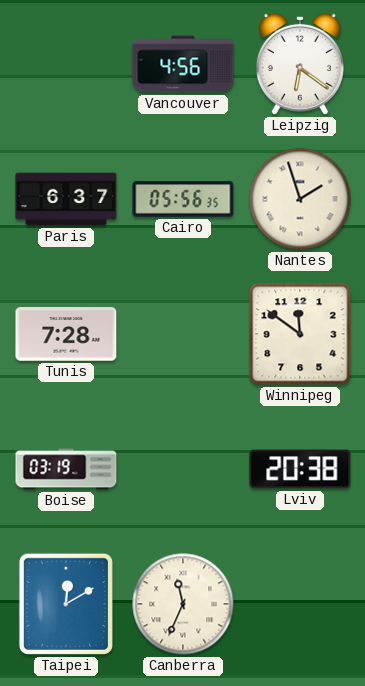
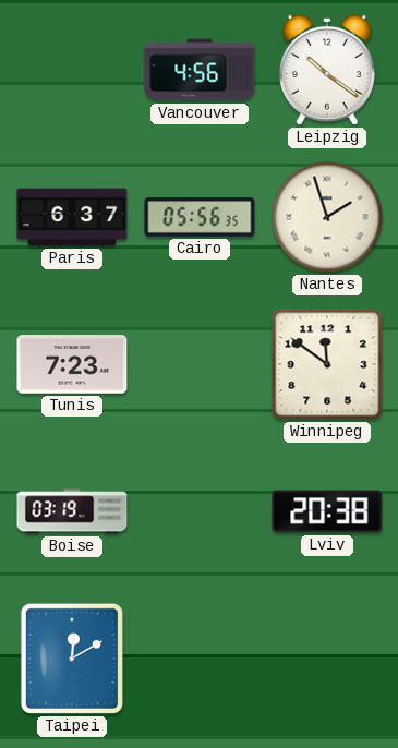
Leipzig: 6:21 -> 10:21 (327, 70)
Tunis: 7:28 -> 7:23 (72, 364)
Canberra: 11:34 -> none (183, 604)
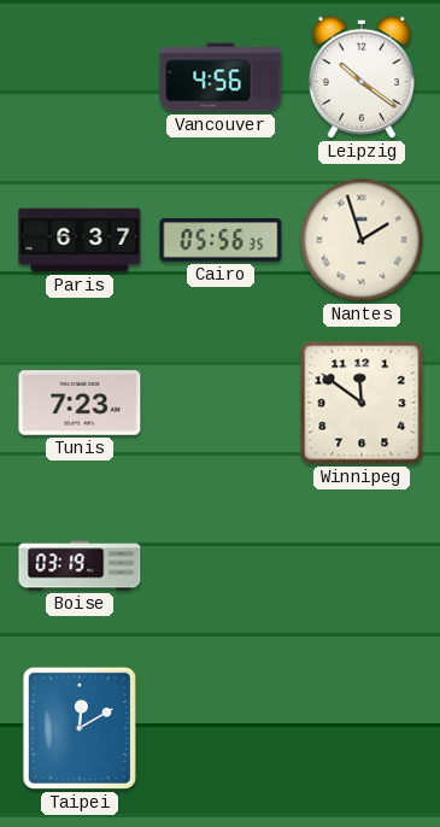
Lviv: 20:38 -> none (327, 511)
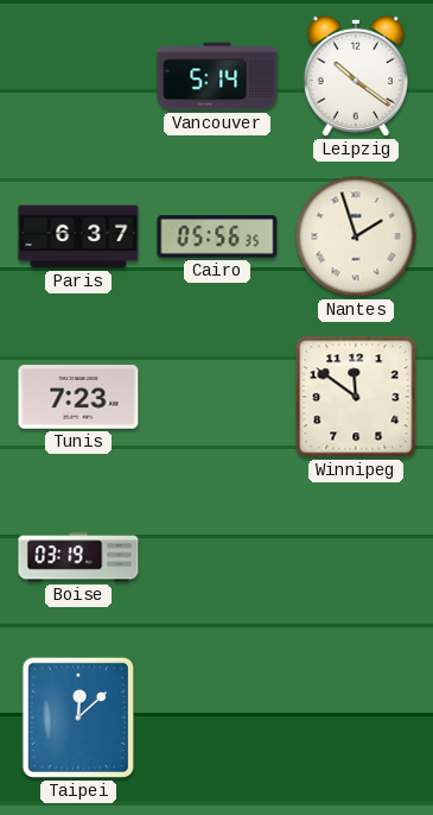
Vancouver: 4:56 -> 5:14 (217, 76)
Taipei: 12:10 -> 12:08 (78, 718)
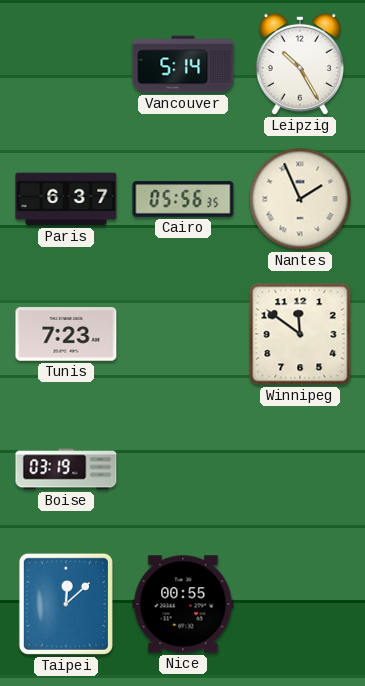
Leipzig: 10:21 -> 10:25 (300, 64)
Nantes: 1:57 -> 1:56 (300, 199)
Nice: none -> 00:55 (183, 604)
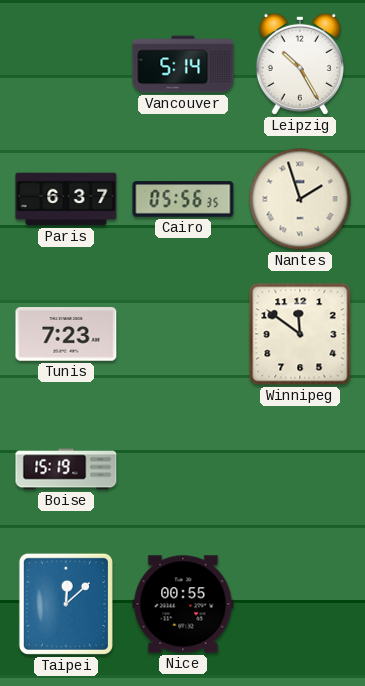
Nantes: 1:56 -> 1:57 (300, 199)
Boise: 03:19 -> 15:19 (66, 469)
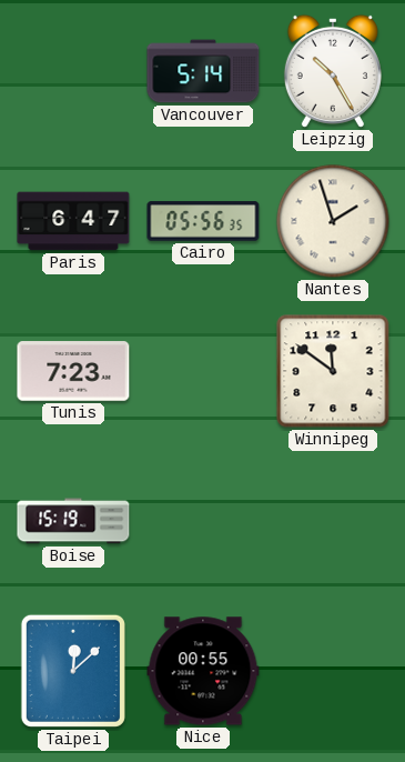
Paris: 6:37 -> 6:47 (73, 221)
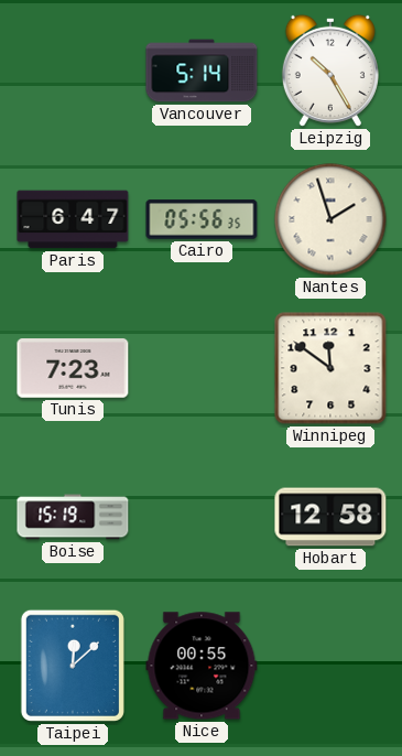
Hobart: none -> 12:58 (330, 517)
